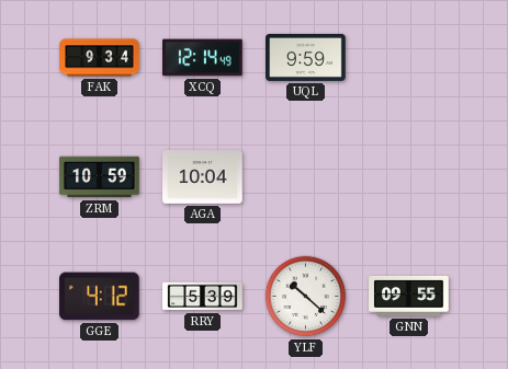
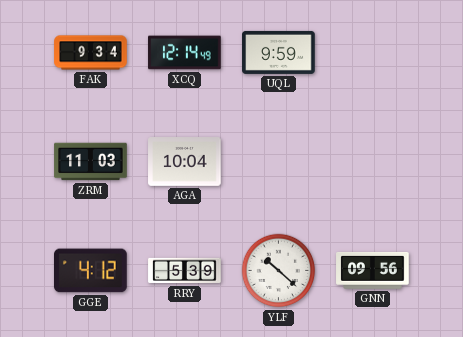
ZRM: 10:59 -> 11:03 (91, 162)
GNN: 09:55 -> 09:56 (373, 270)
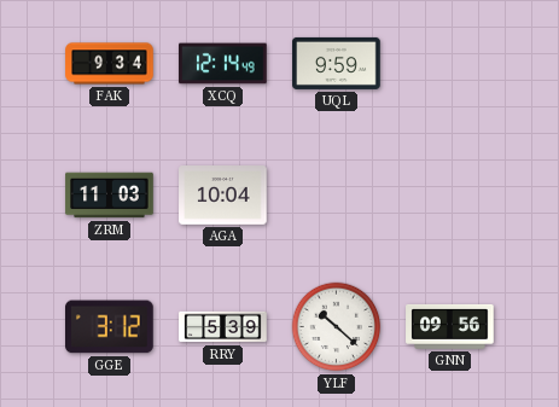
GGE: 4:12 -> 3:12 (110, 327)
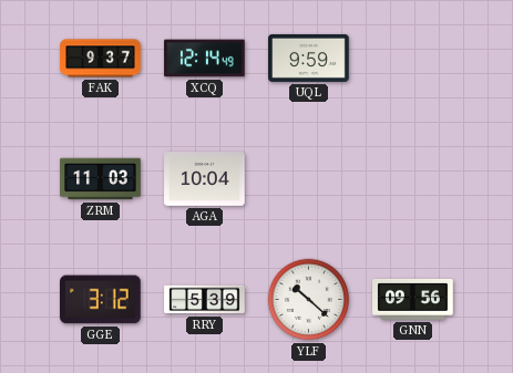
FAK: 9:34 -> 9:37 (101, 59)
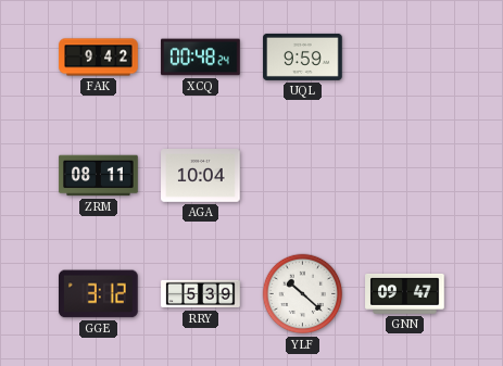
FAK: 9:37 -> 9:42 (99, 58)
XCQ: 12:14 -> 00:48 (201, 58)
ZRM: 11:03 -> 08:11 (99, 176)
GNN: 09:56 -> 09:47 (405, 293)
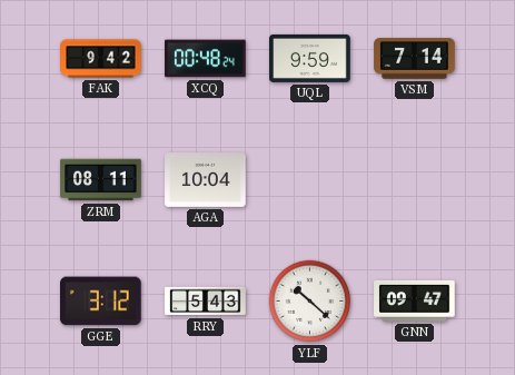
VSM: none -> 7:14 (415, 59)
RRY: 5:39 -> 5:43 (206, 302)
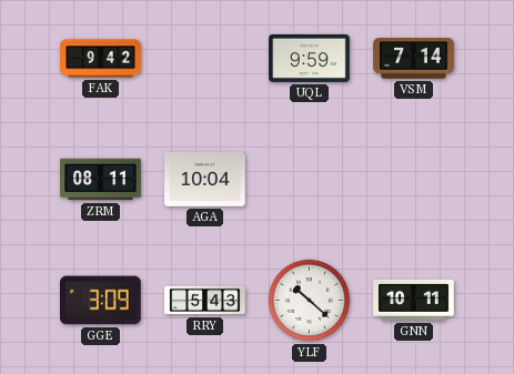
XCQ: 00:48 -> none (206, 59)
GGE: 3:12 -> 3:09 (101, 301)
GNN: 09:47 -> 10:11 (414, 300)
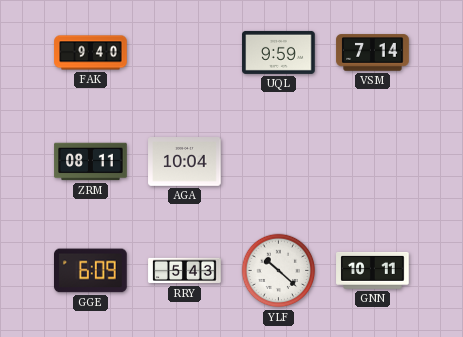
FAK: 9:42 -> 9:40 (91, 53)
GGE: 3:09 -> 6:09 (91, 271)
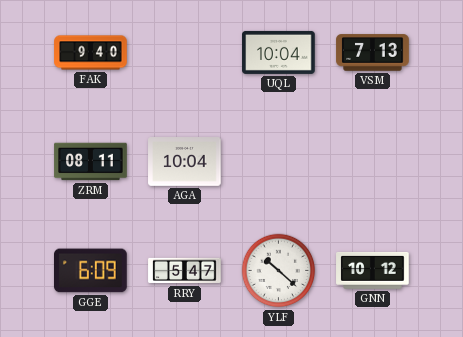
UQL: 9:59 -> 10:04 (279, 52)
VSM: 7:14 -> 7:13 (373, 53)
RRY: 5:43 -> 5:47 (185, 271)
GNN: 10:11 -> 10:12 (373, 270)
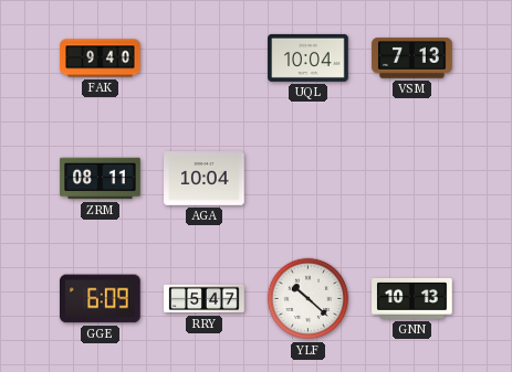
GNN: 10:12 -> 10:13 (412, 298)
